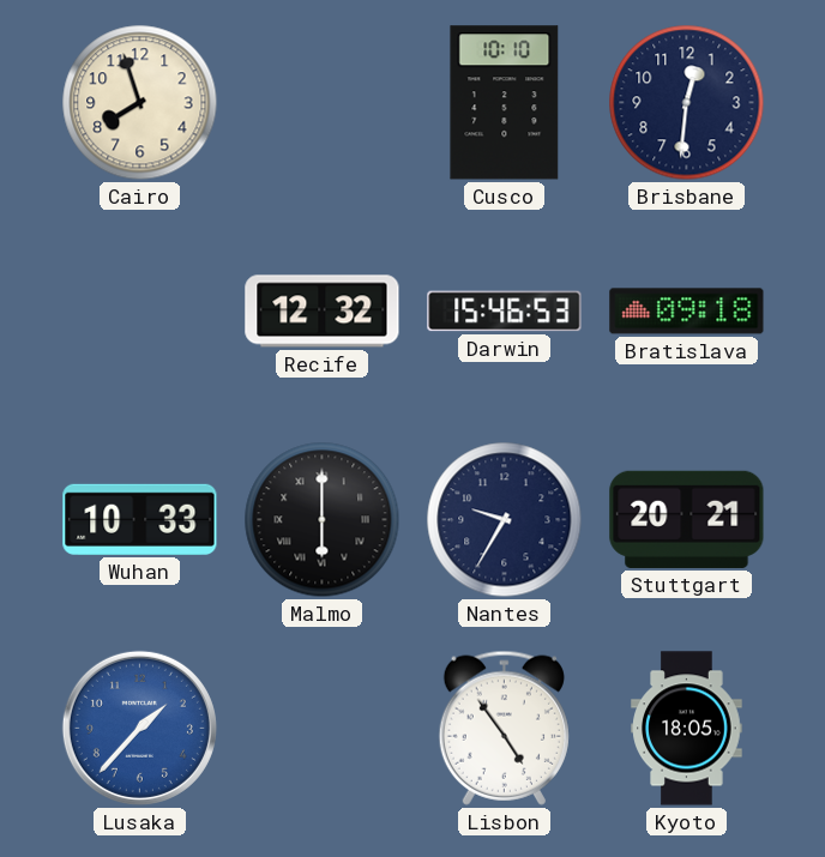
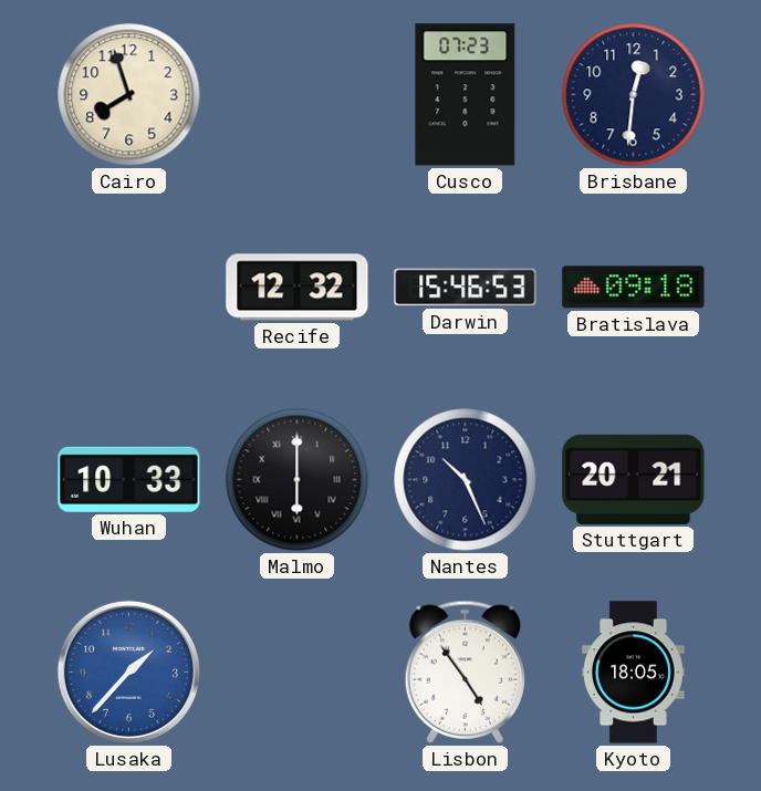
Cusco: 10:10 -> 07:23 (466, 95)
Nantes: 9:35 -> 10:26 (466, 480)
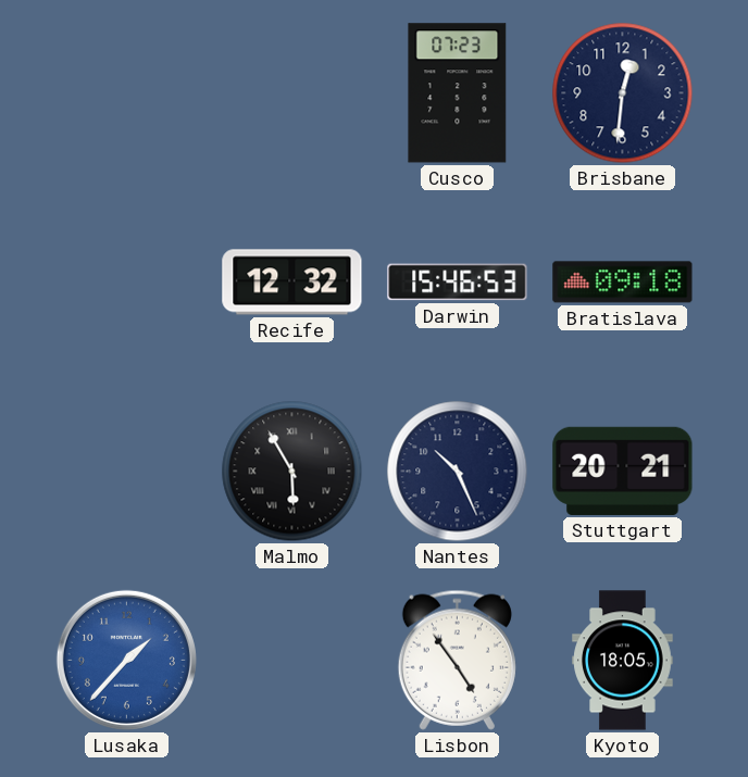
Cairo: 7:57 -> none (129, 95)
Wuhan: 10:33 -> none (129, 479)
Malmo: 6:00 -> 5:55 (292, 472)
